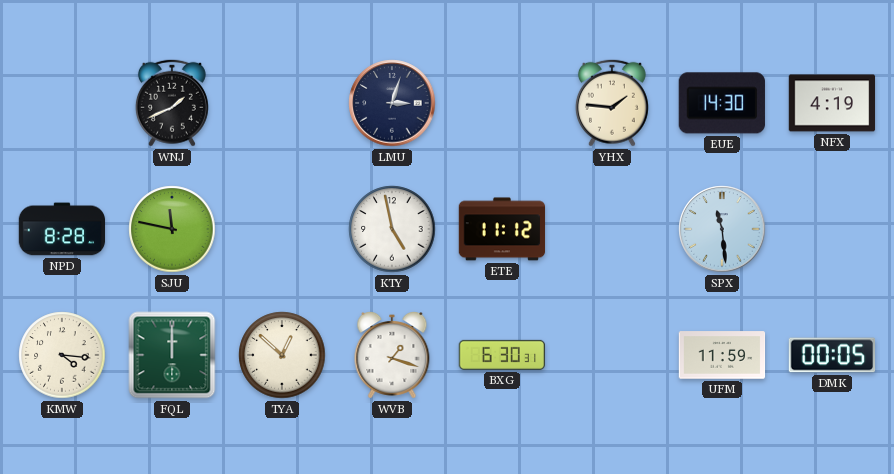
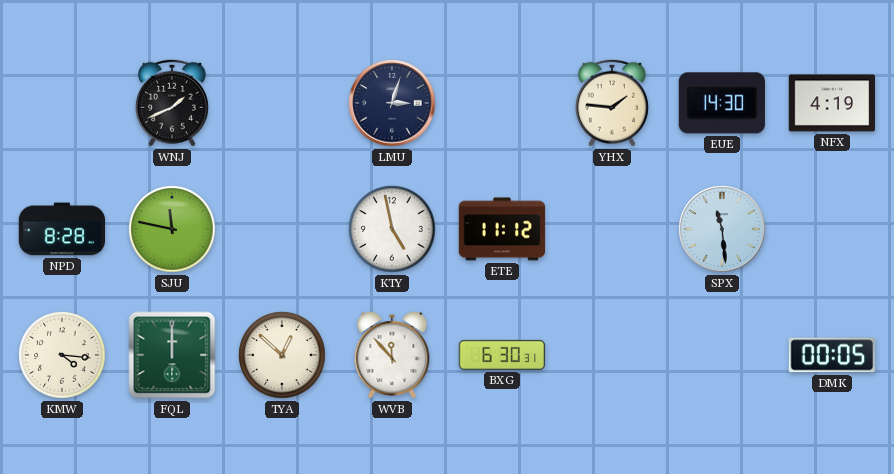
WVB: 1:18 -> 11:53 (392, 356)
UFM: 11:59 -> none (722, 355)
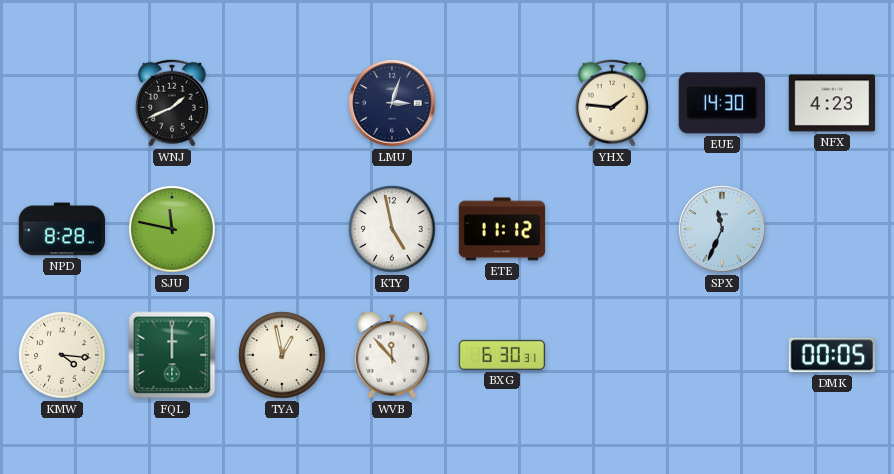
NFX: 4:19 -> 4:23 (832, 103)
SPX: 11:29 -> 11:34 (722, 229)
TYA: 12:52 -> 12:58 (282, 355)
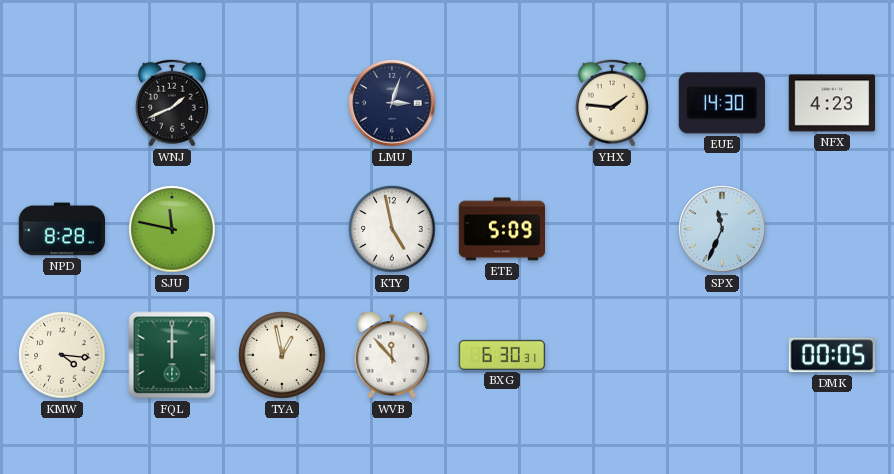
ETE: 11:12 -> 5:09 (502, 229)
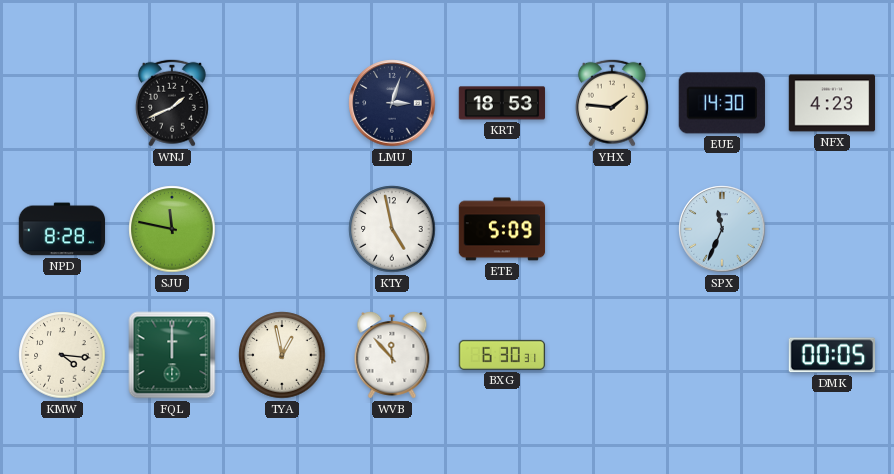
KRT: none -> 18:53 (502, 103)
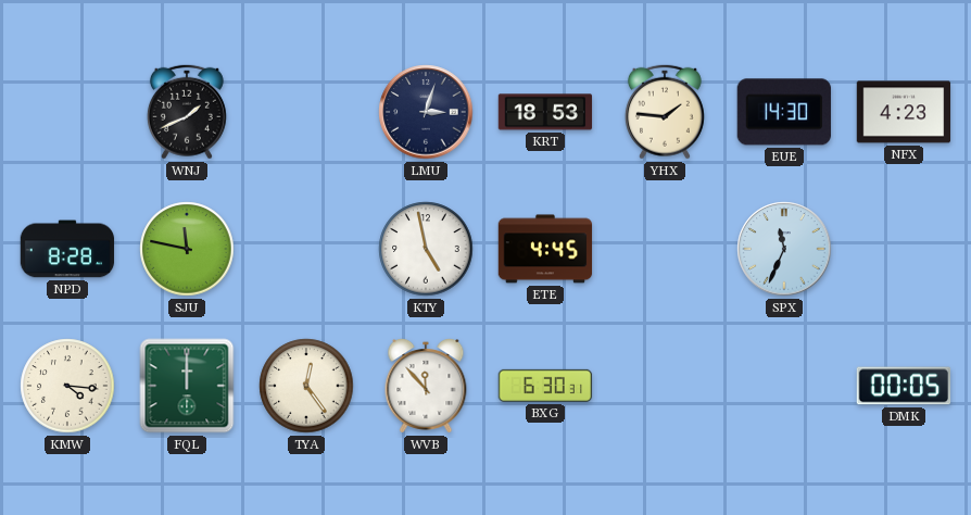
ETE: 5:09 -> 4:45 (545, 249)
TYA: 12:58 -> 12:24 (306, 386)
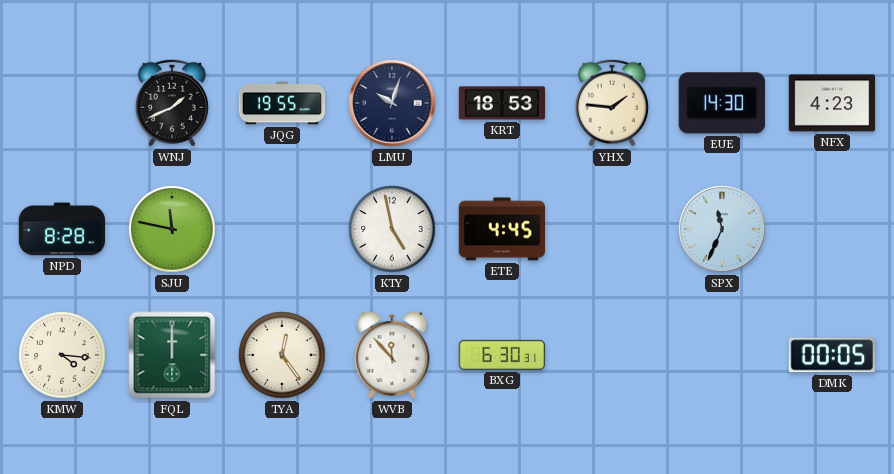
JQG: none -> 19:55 (282, 103)
LMU: 3:03 -> 10:03 (392, 103)
